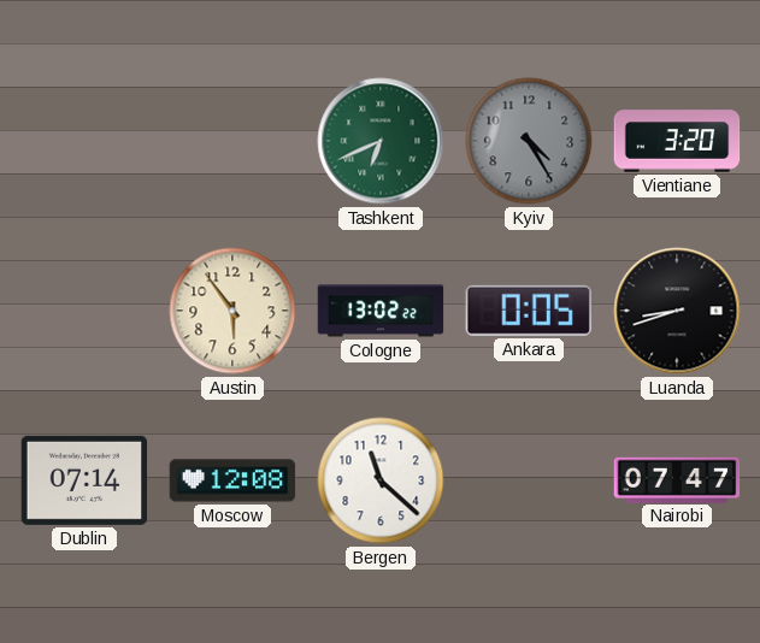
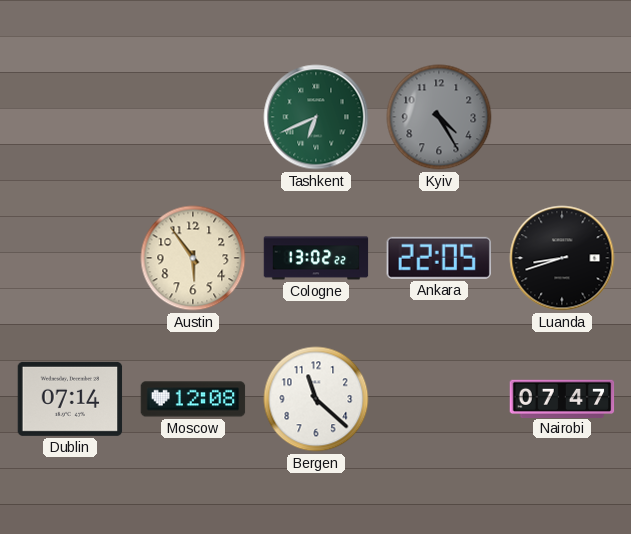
Vientiane: 3:20 -> none (677, 141)
Ankara: 0:05 -> 22:05 (439, 258)
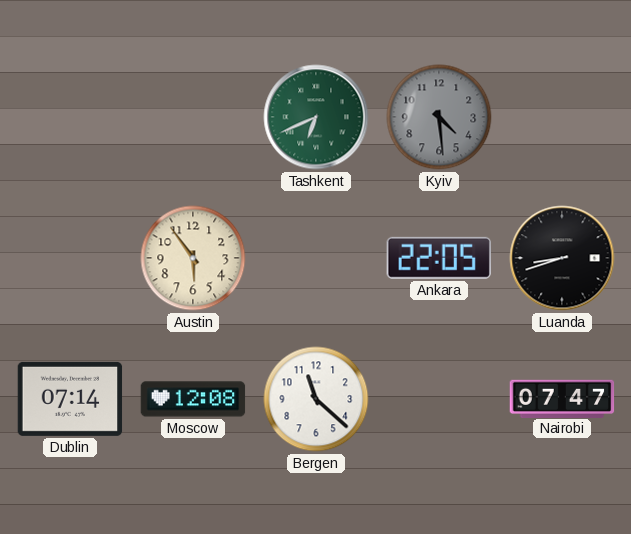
Kyiv: 4:25 -> 4:29 (439, 117)
Cologne: 13:02 -> none (316, 258)
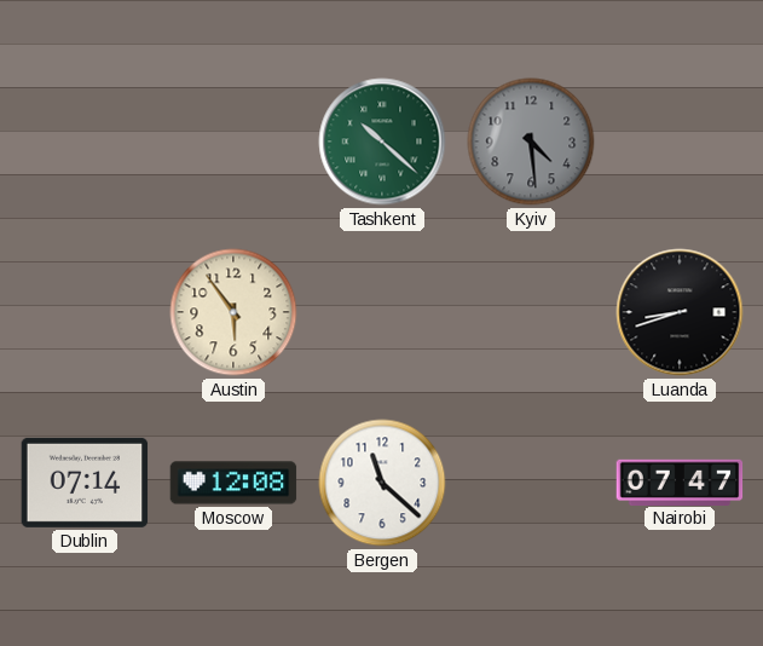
Tashkent: 6:41 -> 10:22 (382, 142)
Ankara: 22:05 -> none (439, 258)
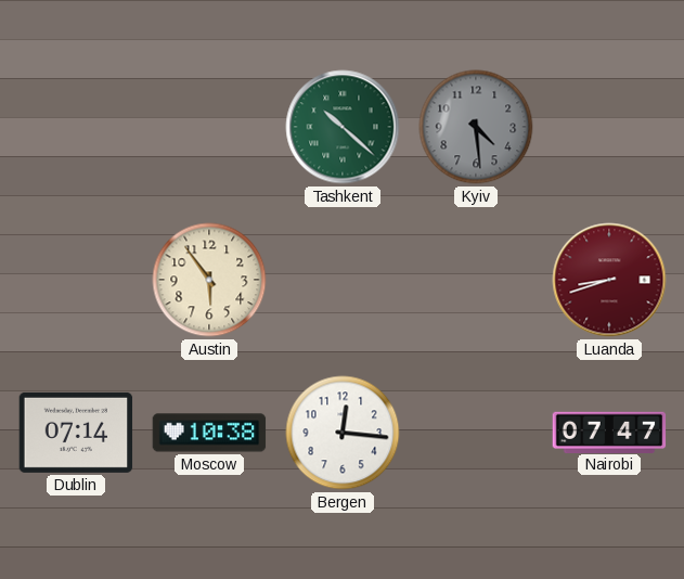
Luanda dial: black -> burgundy (609, 280)
Moscow: 12:08 -> 10:38 (209, 433)
Bergen: 11:22 -> 12:16 (343, 433)
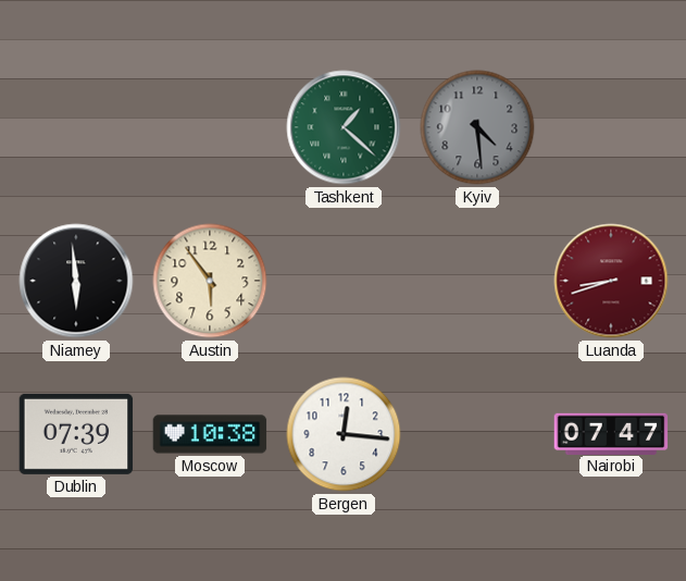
Tashkent: 10:22 -> 1:22 (344, 127)
Niamey: none -> 5:59 (76, 281)
Dublin: 07:14 -> 07:39 (76, 434)
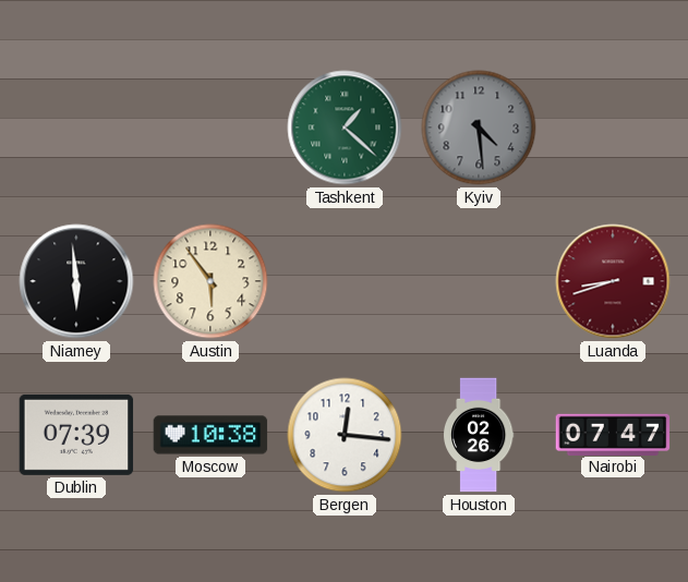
Houston: none -> 02:26 (479, 435)
